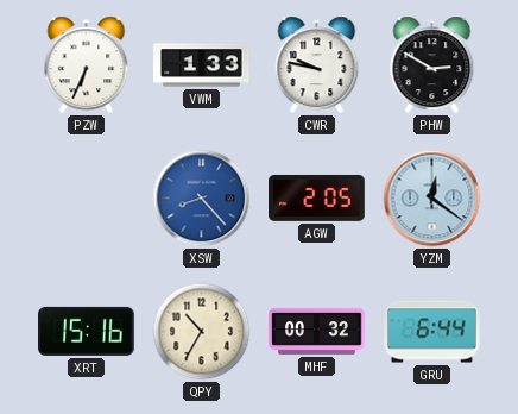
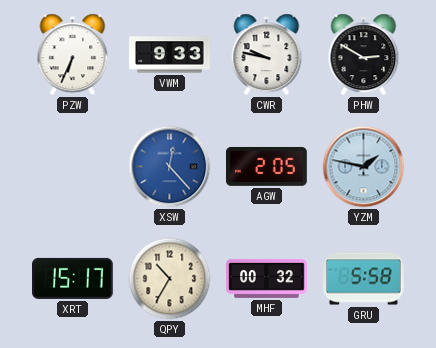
VWM: 1:33 -> 9:33 (170, 55)
XSW: 8:23 -> 12:23 (170, 167)
YZM: 12:21 -> 1:47 (364, 167)
XRT: 15:16 -> 15:17 (73, 278)
GRU: 6:44 -> 5:58 (364, 279)
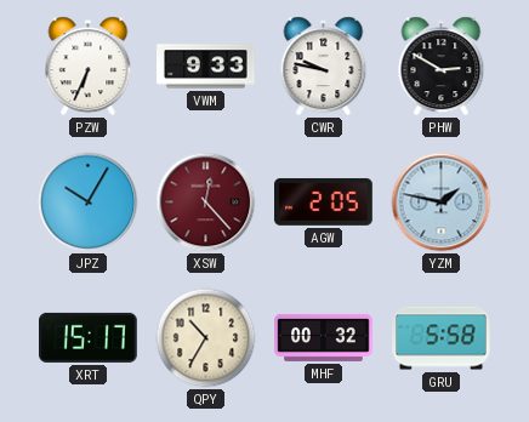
JPZ: none -> 10:05 (89, 203)
XSW dial: blue -> burgundy (206, 203)
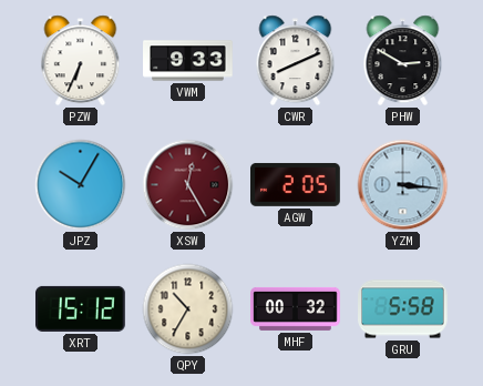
CWR: 9:47 -> 8:11 (296, 61)
XSW: 12:23 -> 12:25 (188, 185)
YZM: 1:47 -> 3:16 (403, 185)
XRT: 15:17 -> 15:12 (81, 308)
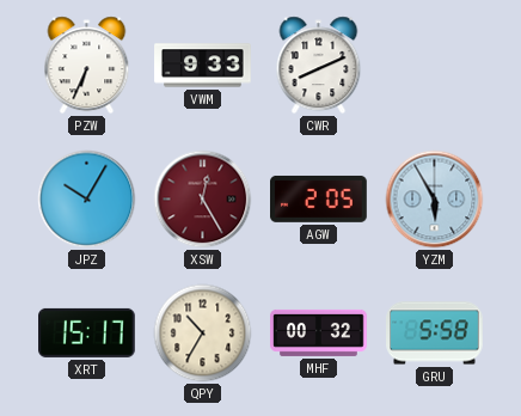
PHW: 2:50 -> none (403, 61)
YZM: 3:16 -> 5:55 (435, 200)
XRT: 15:12 -> 15:17 (87, 332)
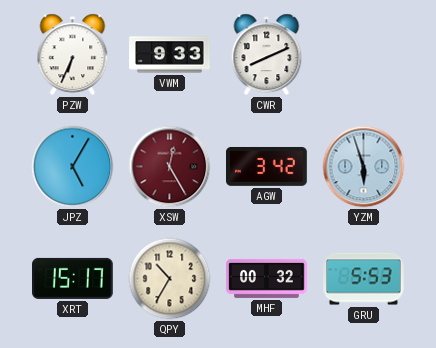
JPZ: 10:05 -> 5:05 (73, 167)
AGW: 2:05 -> 3:42 (267, 166)
YZM: 5:55 -> 5:57 (364, 167)
GRU: 5:58 -> 5:53 (364, 279)
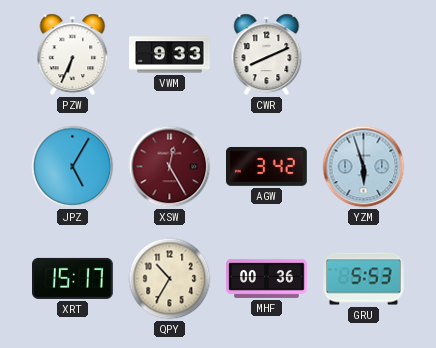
MHF: 00:32 -> 00:36 (267, 278)
